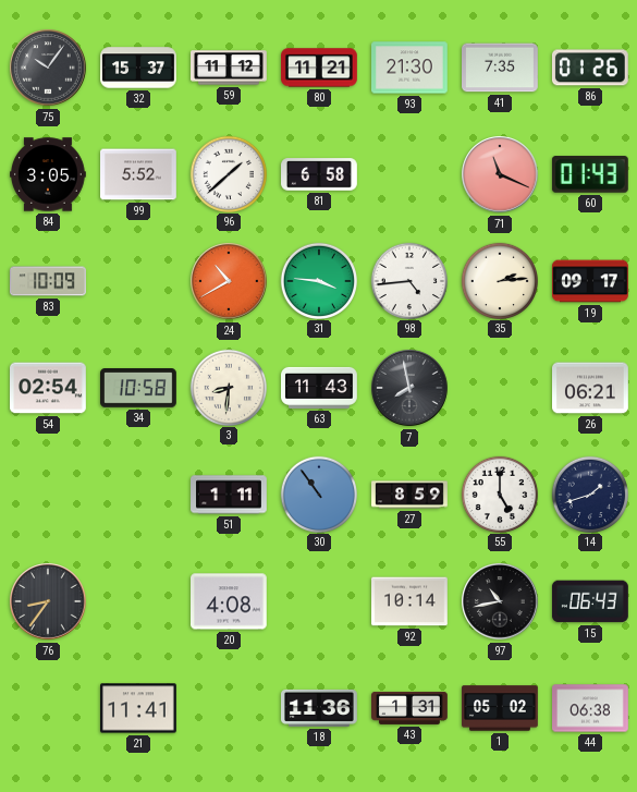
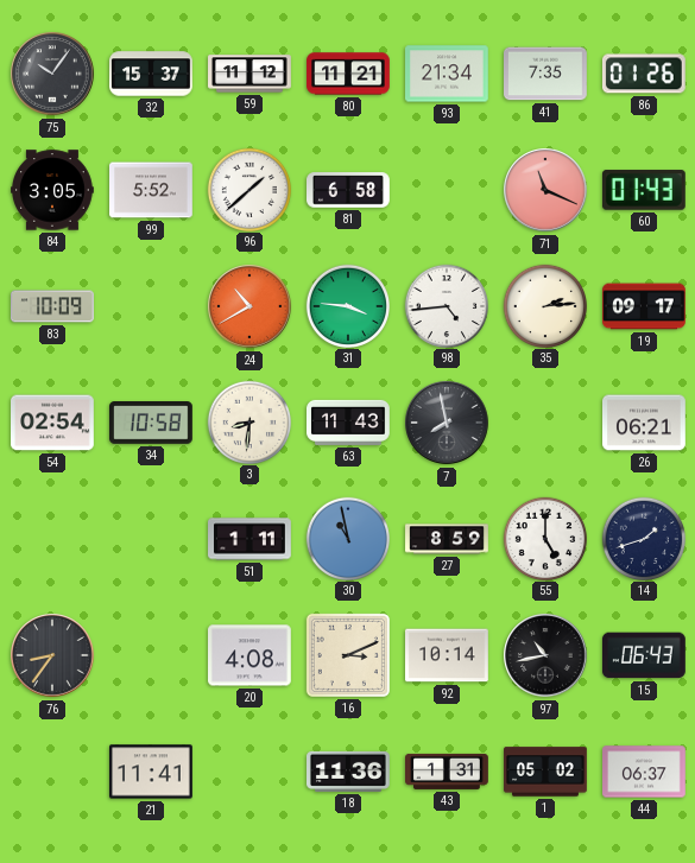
93: 21:30 -> 21:34 (448, 74)
30: 10:54 -> 10:58 (347, 538)
16: none -> 3:11 (348, 655)
44: 06:38 -> 06:37 (645, 772)
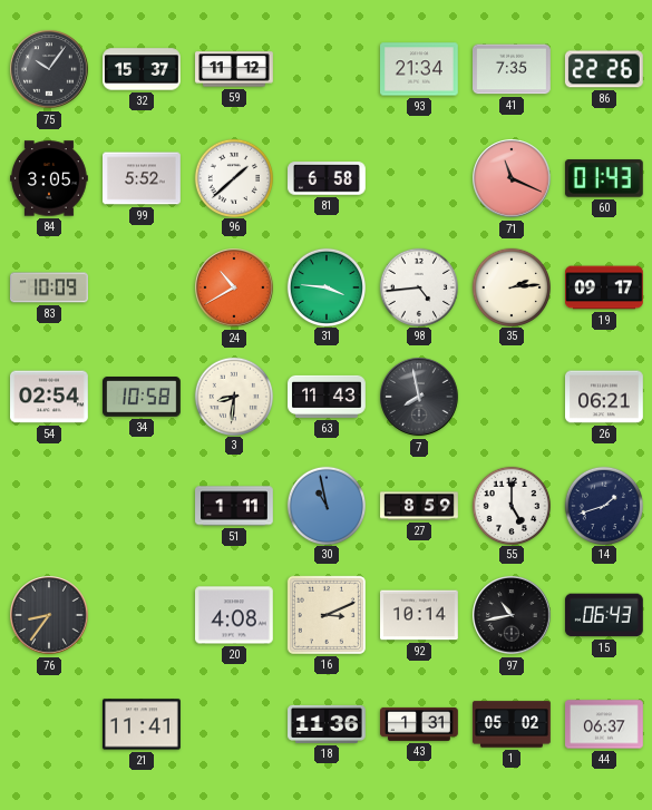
80: 11:21 -> none (348, 74)
86: 01:26 -> 22:26 (604, 69)
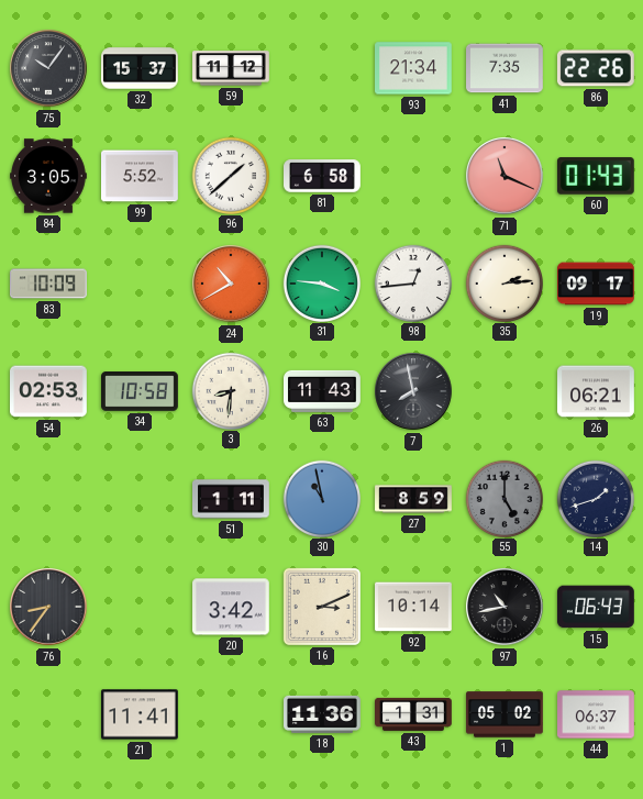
98: 4:44 -> 12:44 (412, 282)
54: 02:54 -> 02:53 (49, 391)
55 dial: white -> grey (503, 498)
20: 4:08 -> 3:42 (232, 607)
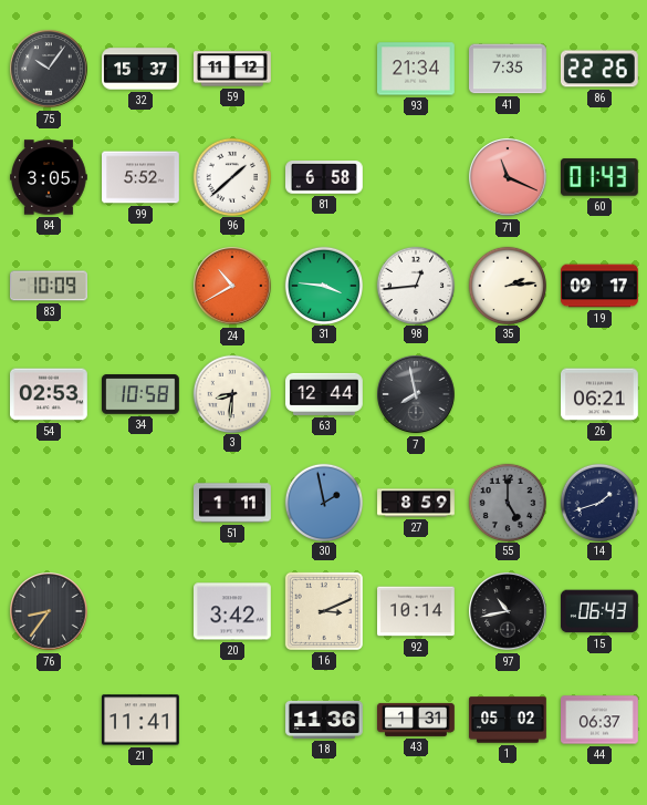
63: 11:43 -> 12:44 (325, 394)
30: 10:58 -> 1:58 (323, 502)
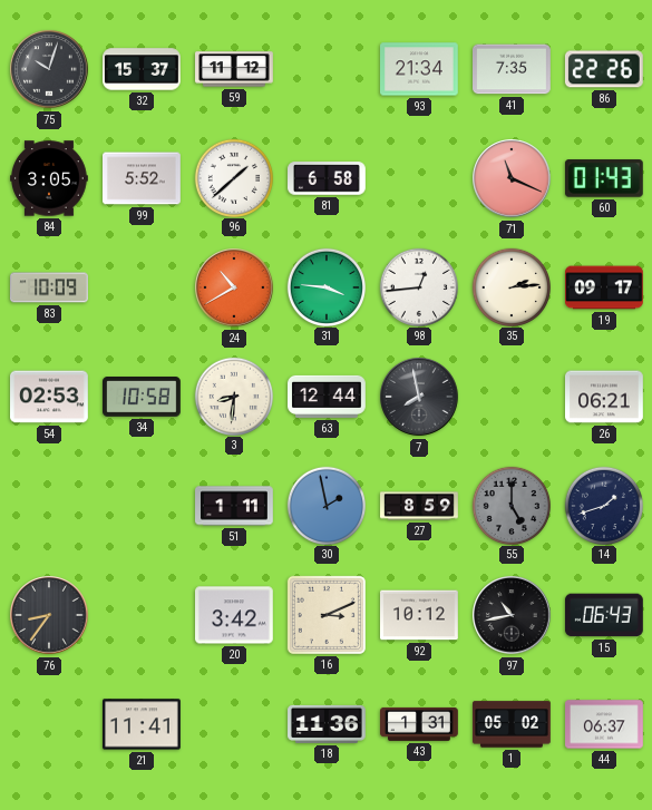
75: 10:06 -> 10:03 (49, 69)
92: 10:14 -> 10:12 (420, 615)
